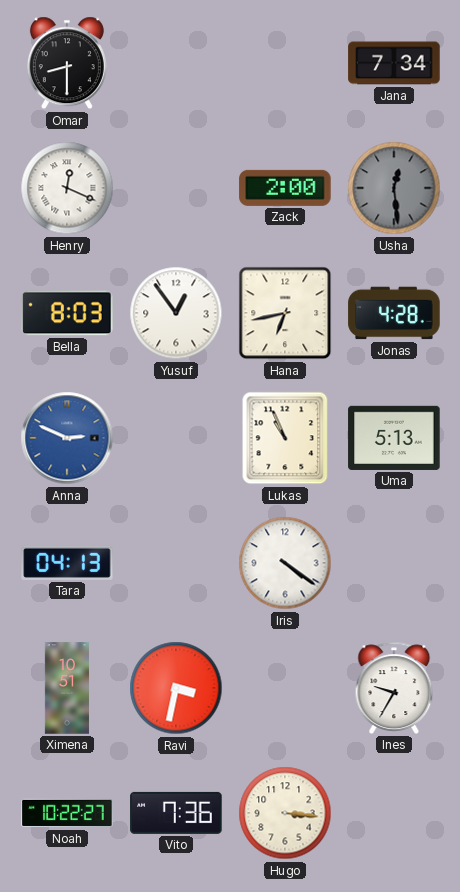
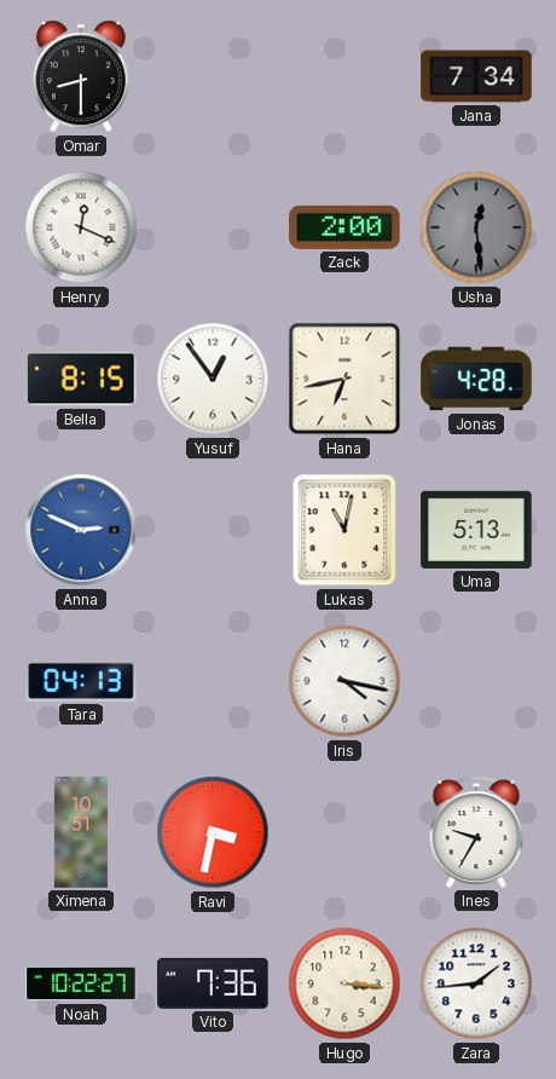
Bella: 8:03 -> 8:15 (81, 379)
Lukas: 10:56 -> 11:02 (344, 530)
Iris: 4:21 -> 4:17 (344, 681)
Zara: none -> 1:44 (476, 983)
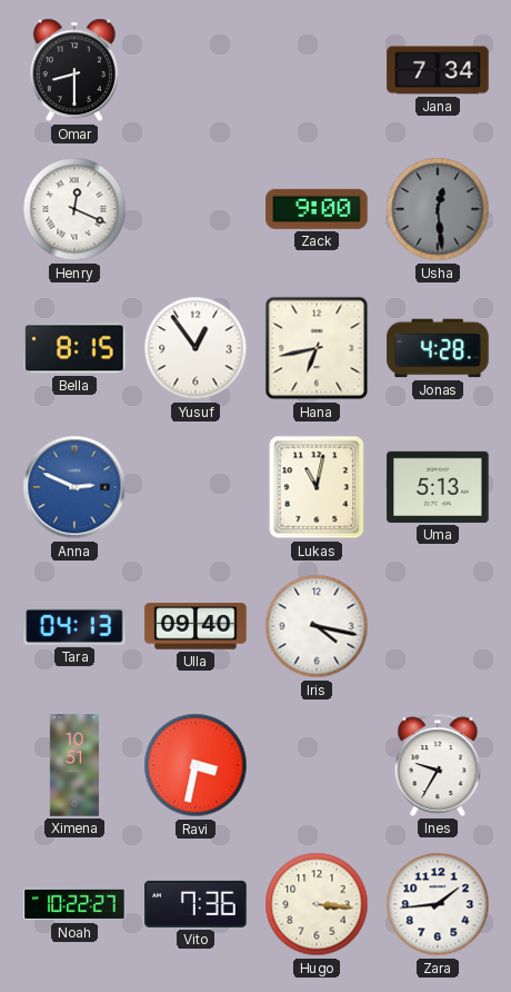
Zack: 2:00 -> 9:00 (317, 209)
Ulla: none -> 09:40 (196, 626)
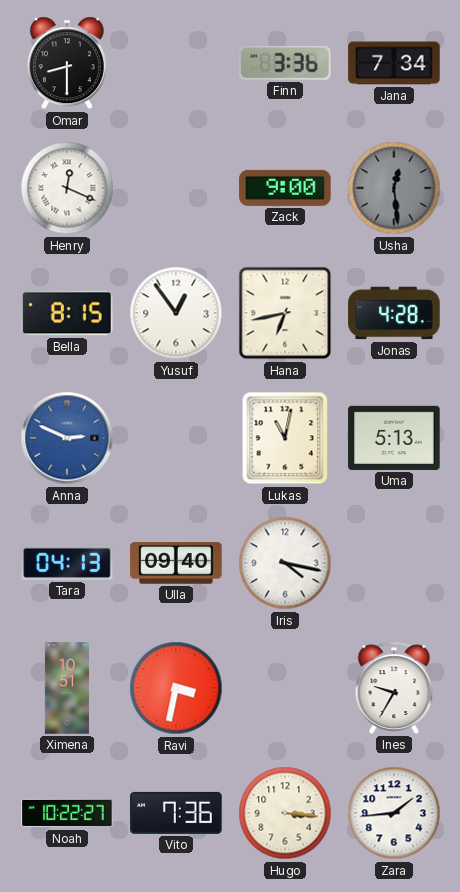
Finn: none -> 3:36 (285, 63)
